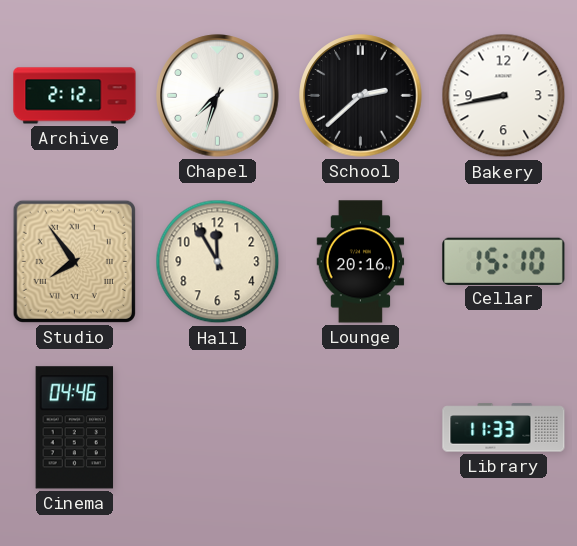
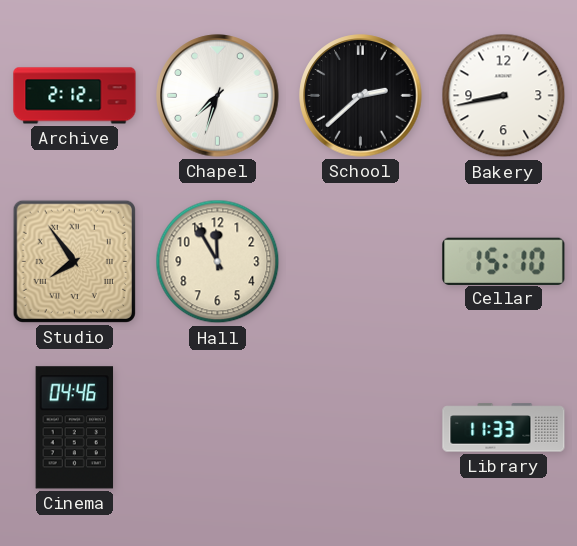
Lounge: 20:16 -> none (361, 262)
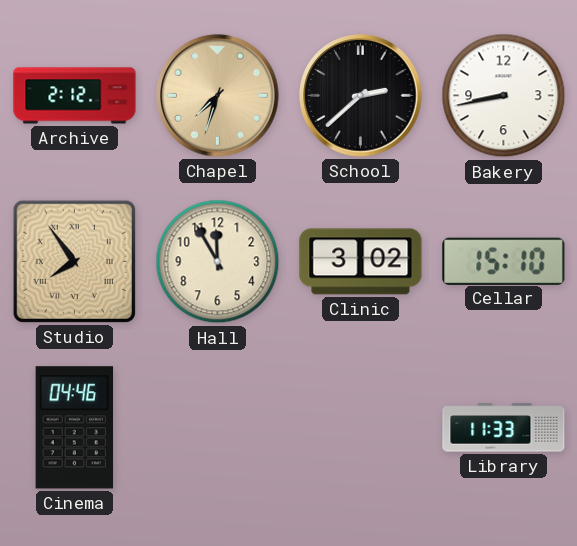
Chapel dial: white -> champagne (218, 96)
Clinic: none -> 3:02 (361, 262)
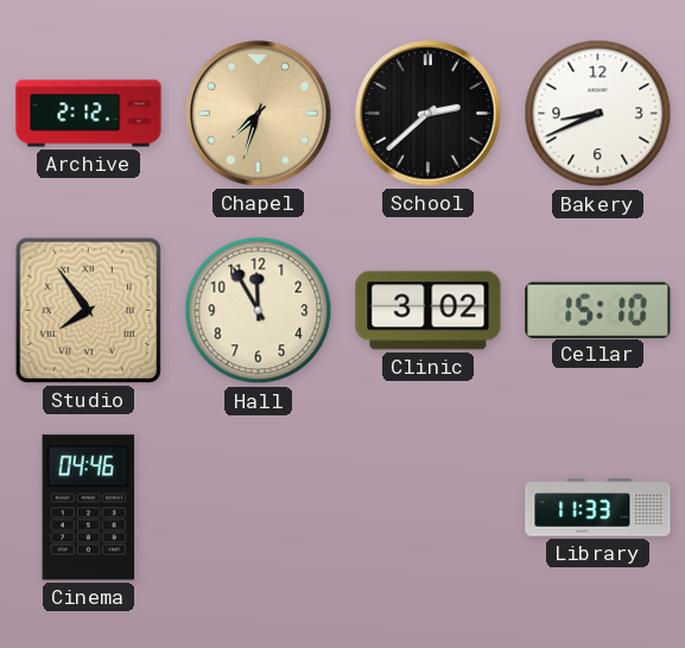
Bakery: 8:43 -> 8:41 (598, 114)
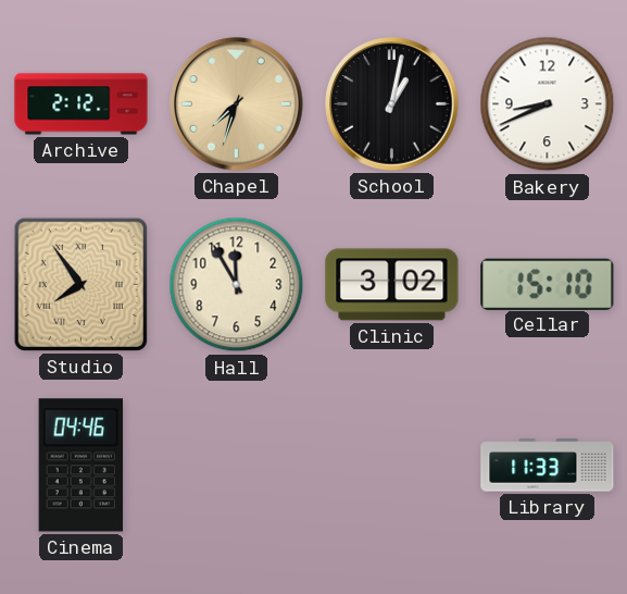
School: 2:38 -> 1:02 (392, 104)
